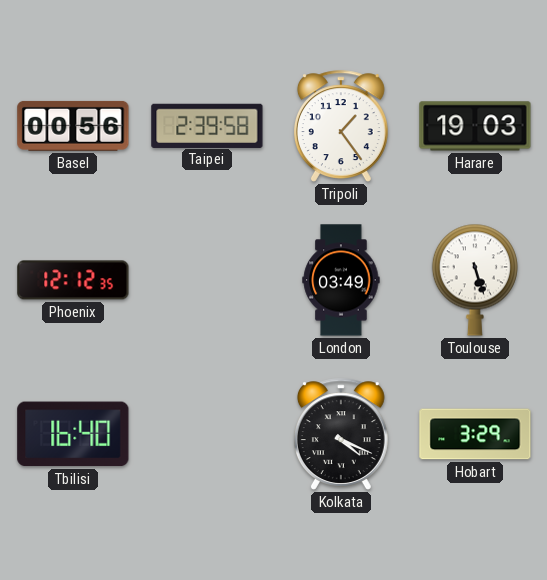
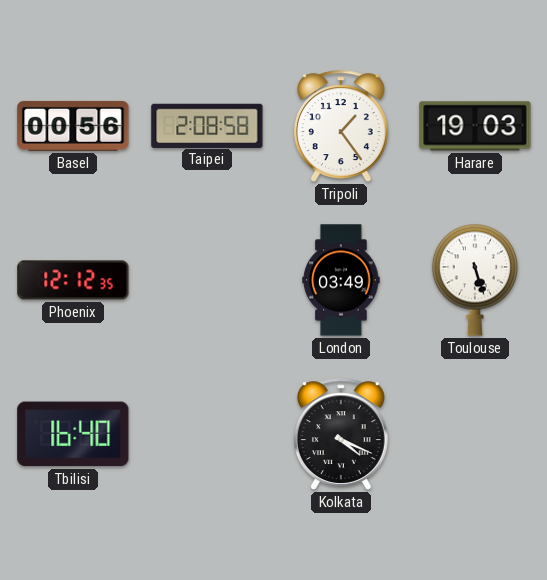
Taipei: 2:39 -> 2:08 (207, 125)
Hobart: 3:29 -> none (475, 434)
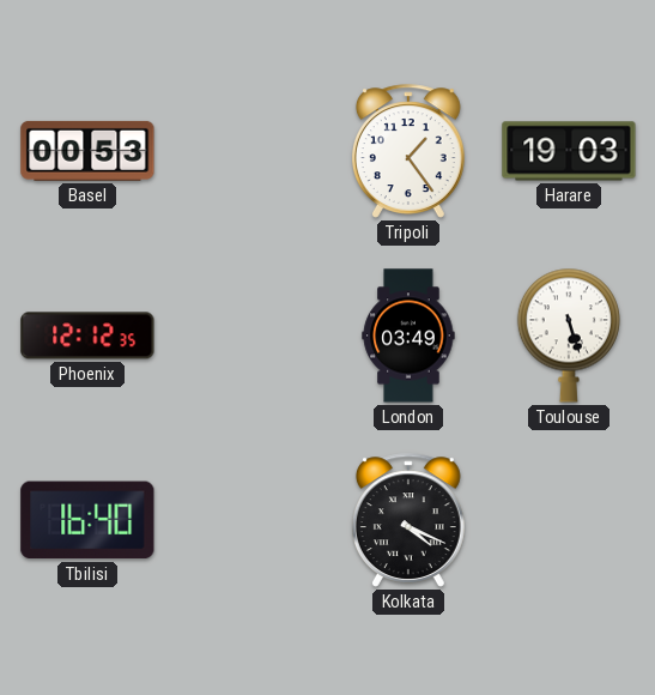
Basel: 00:56 -> 00:53 (87, 151)
Taipei: 2:08 -> none (207, 125)
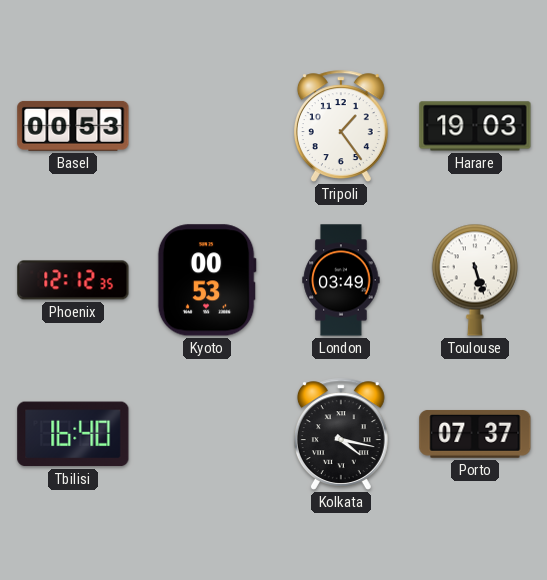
Kyoto: none -> 00:53 (207, 280)
Kolkata: 4:19 -> 4:17 (341, 434)
Porto: none -> 07:37 (475, 434)
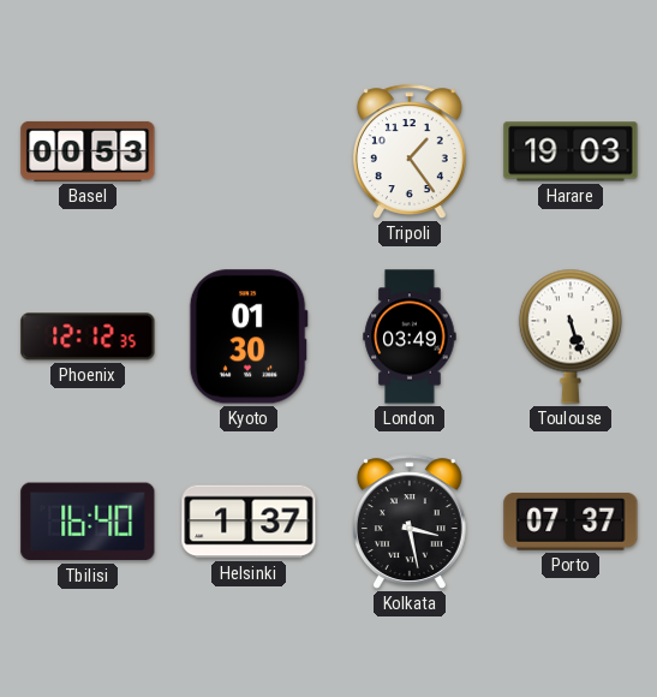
Kyoto: 00:53 -> 01:30 (249, 336)
Helsinki: none -> 1:37 (249, 522)
Kolkata: 4:17 -> 3:28 (410, 522)
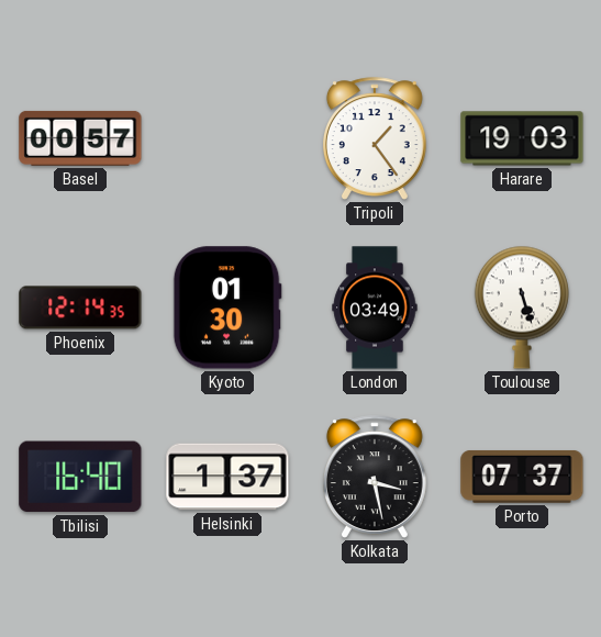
Basel: 00:53 -> 00:57 (80, 138)
Phoenix: 12:12 -> 12:14 (80, 308)
